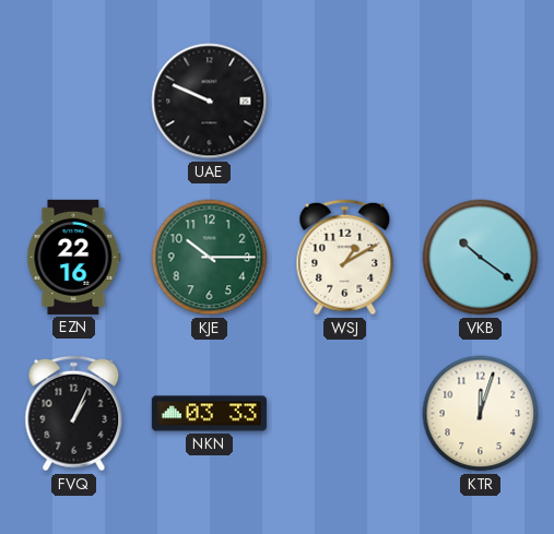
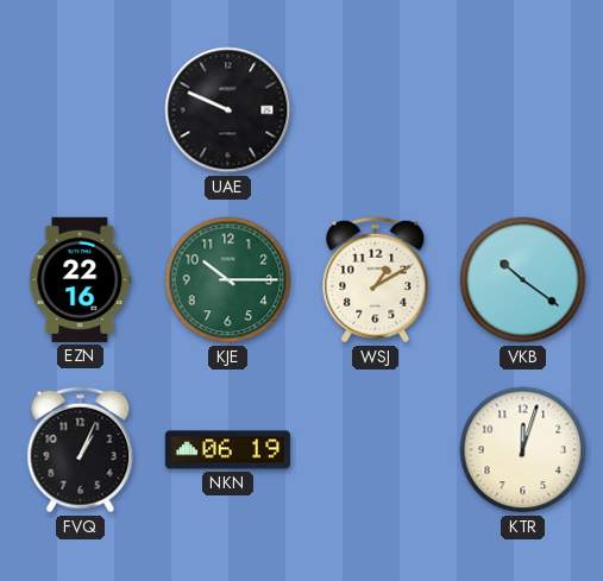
NKN: 03:33 -> 06:19 (227, 450)
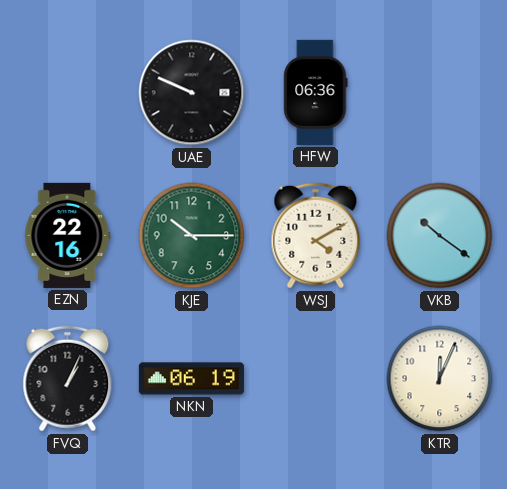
HFW: none -> 06:36 (316, 92)
WSJ: 1:10 -> 4:10 (316, 236)
KTR: 12:03 -> 12:04 (440, 379)
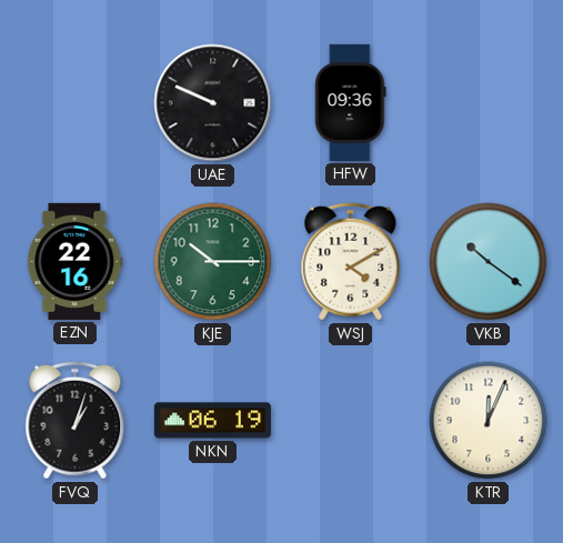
HFW: 06:36 -> 09:36 (351, 102)
FVQ: 1:04 -> 1:03 (76, 421)
